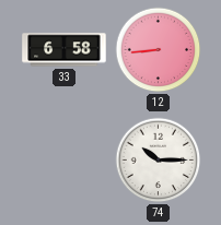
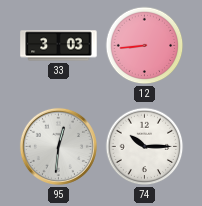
33: 6:58 -> 3:03 (59, 46)
95: none -> 12:31 (58, 146)
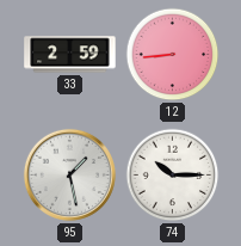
33: 3:03 -> 2:59 (70, 55)
95: 12:31 -> 1:28 (69, 174)
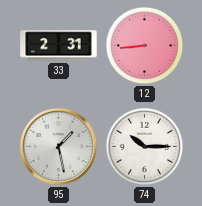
33: 2:59 -> 2:31 (59, 46)
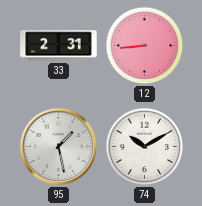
74: 10:15 -> 10:10 (145, 147)
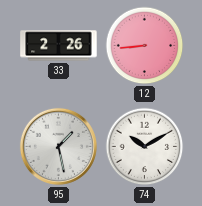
33: 2:31 -> 2:26 (59, 46)
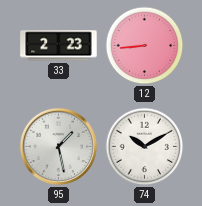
33: 2:26 -> 2:23 (59, 46)
